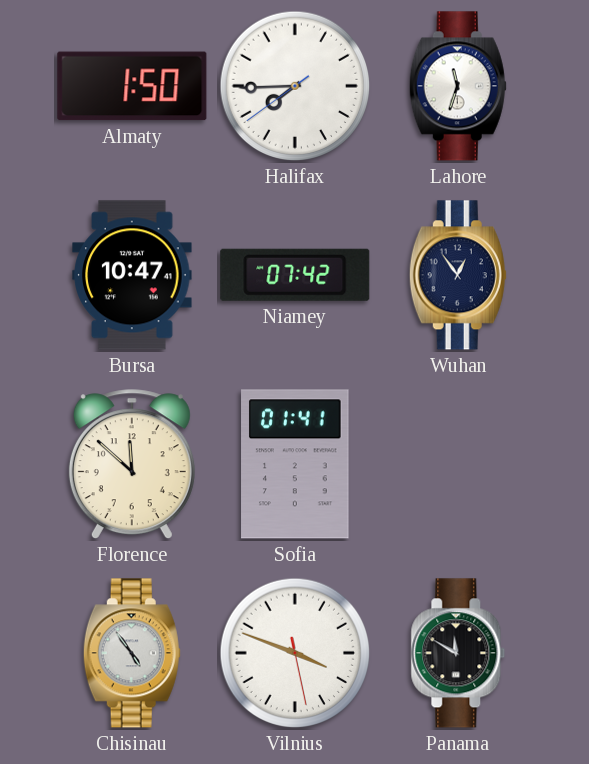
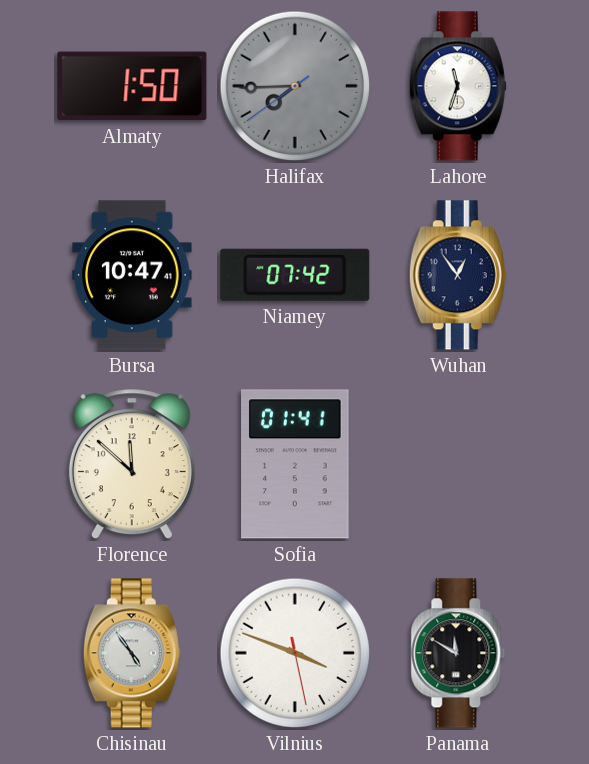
Halifax dial: white -> grey (295, 86)
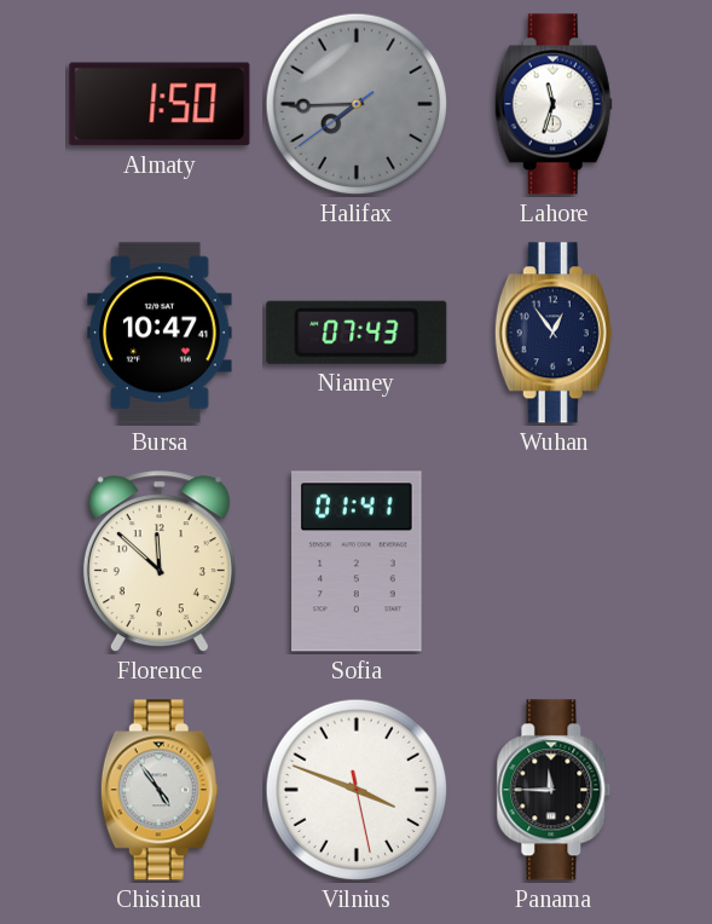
Niamey: 07:42 -> 07:43 (357, 333)
Panama: 11:50 -> 11:45 (554, 790)
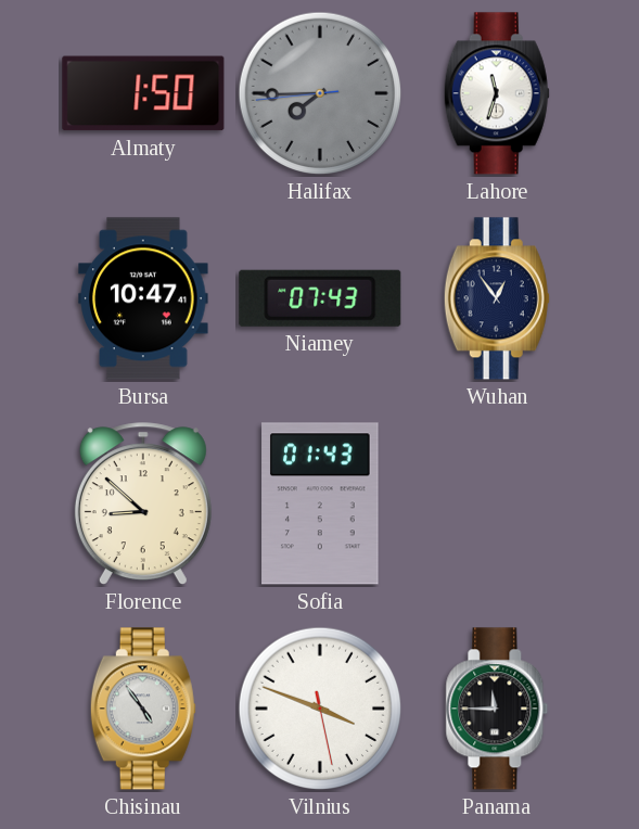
Halifax: 7:44:39 -> 7:44:44 (320, 93)
Florence: 11:52 -> 8:52 (143, 505)
Sofia: 01:41 -> 01:43 (320, 503)
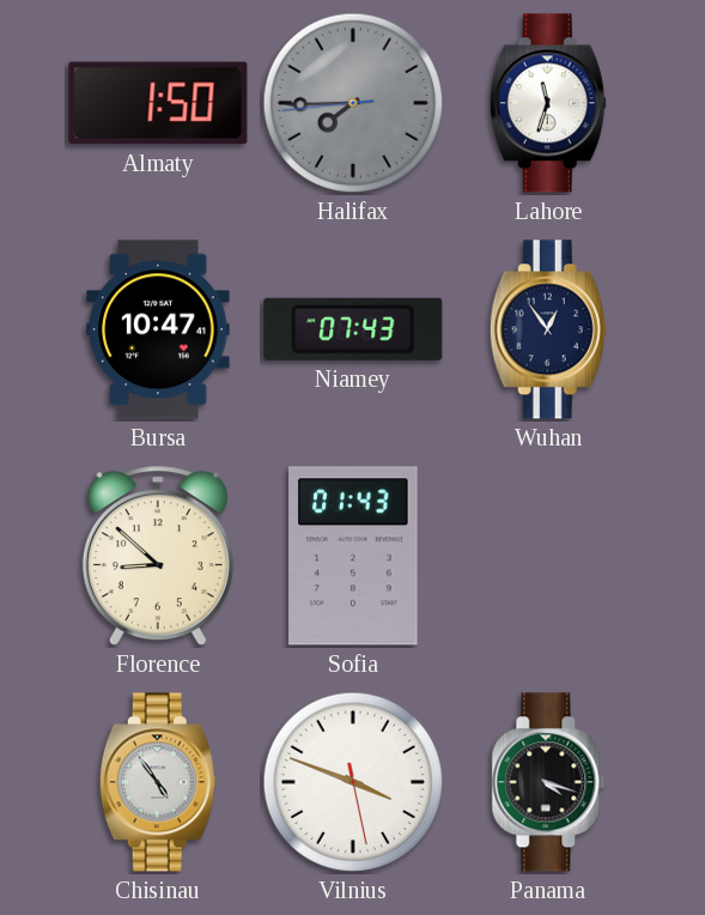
Panama: 11:45 -> 4:18 (548, 782)
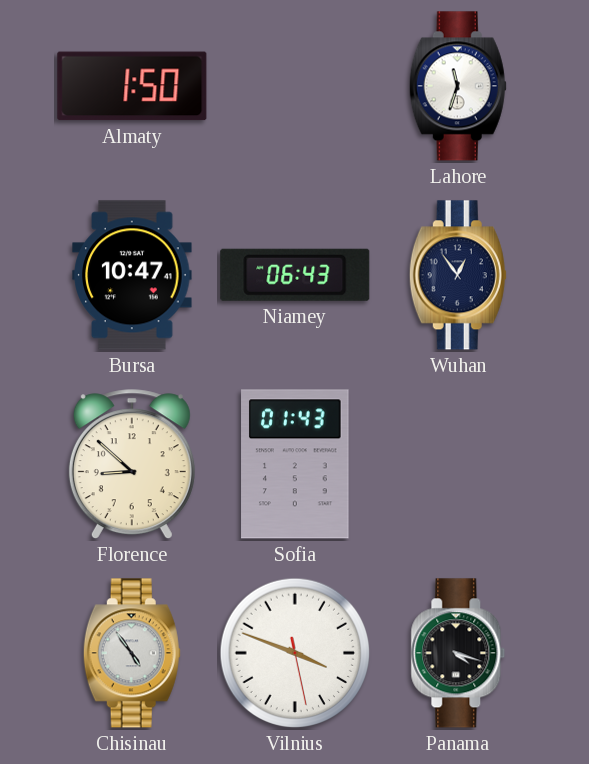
Halifax: 7:44 -> none (353, 103)
Niamey: 07:43 -> 06:43 (295, 275)
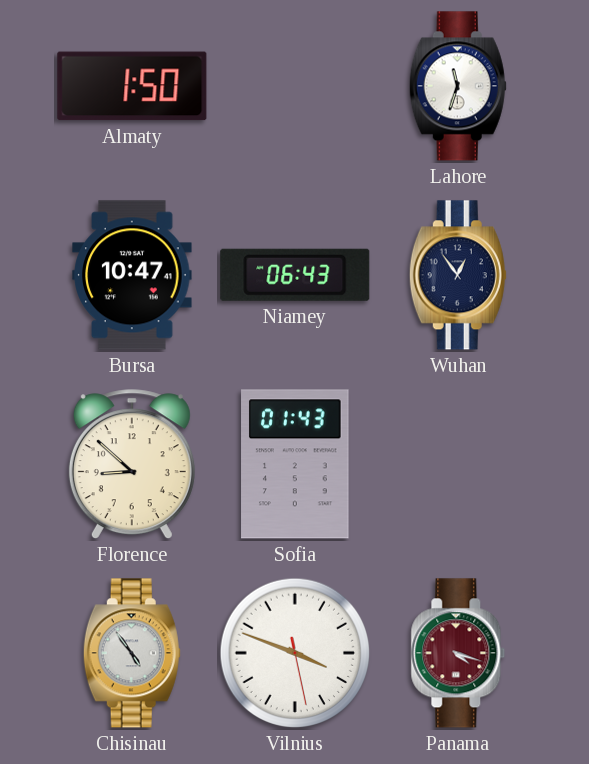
Panama dial: black -> burgundy (458, 653)
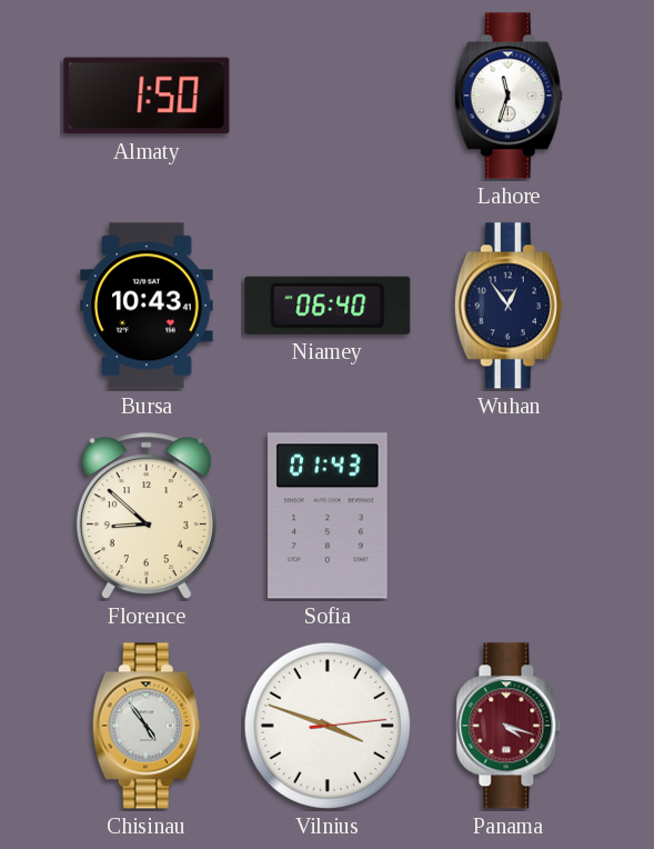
Bursa: 10:47 -> 10:43 (147, 306)
Niamey: 06:43 -> 06:40 (328, 306)
Vilnius: 3:48:28 -> 3:48:14 (328, 726)
